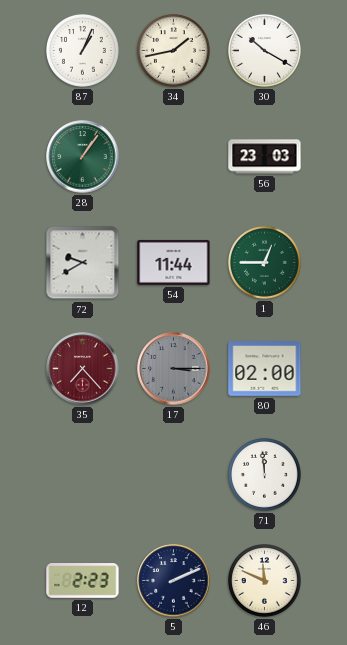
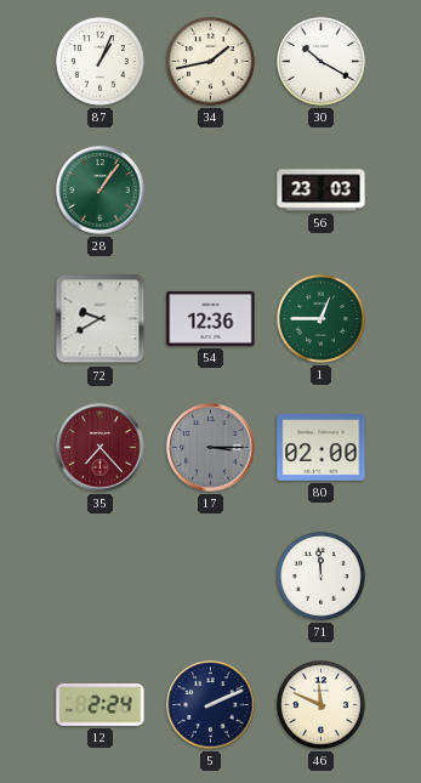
54: 11:44 -> 12:36 (211, 318)
12: 2:23 -> 2:24 (101, 705)
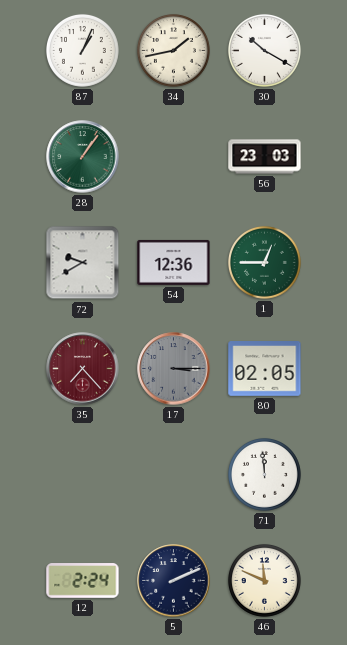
80: 02:00 -> 02:05 (265, 369)
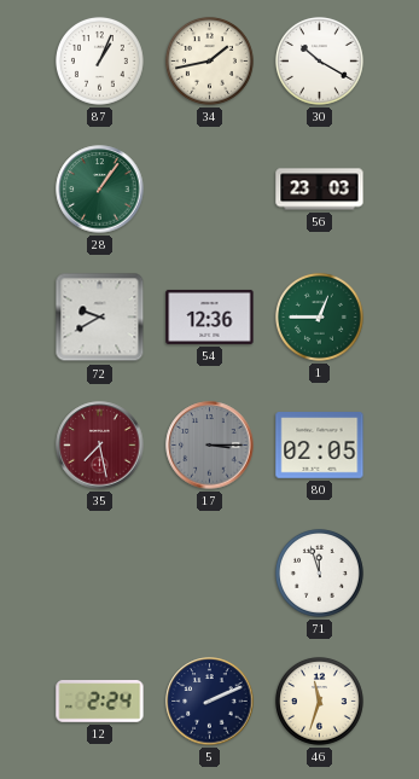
35: 7:23 -> 7:28 (100, 446)
71: 11:59 -> 11:57 (319, 572)
46: 11:49 -> 11:33 (319, 700)
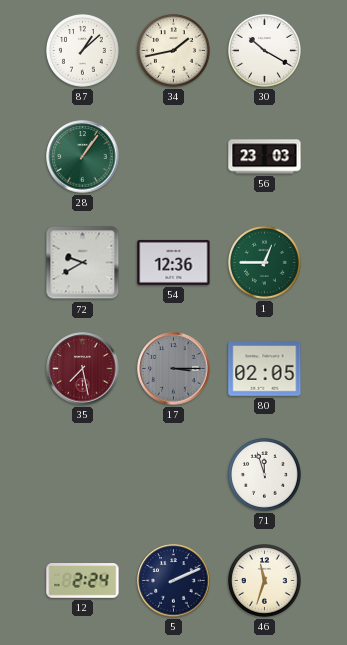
87: 1:04 -> 1:08 (82, 50)
